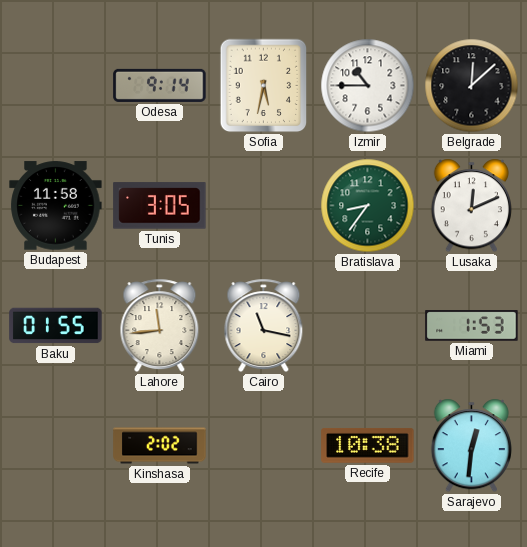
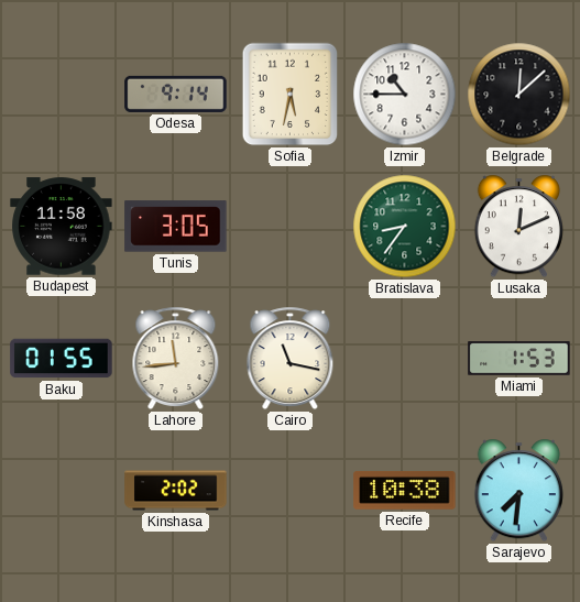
Sarajevo: 12:31 -> 7:31 (518, 491)
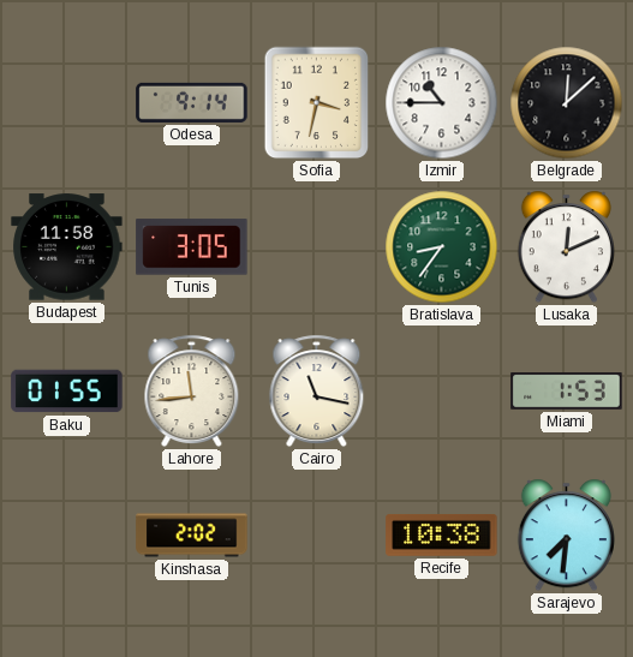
Sofia: 5:32 -> 3:32 (317, 103)
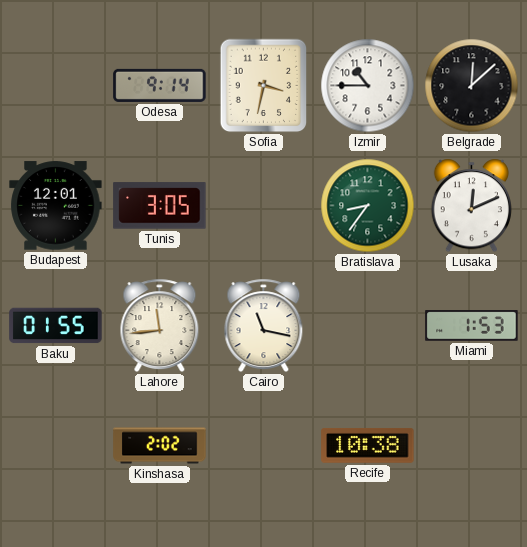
Budapest: 11:58 -> 12:01 (56, 206)
Sarajevo: 7:31 -> none (566, 536)
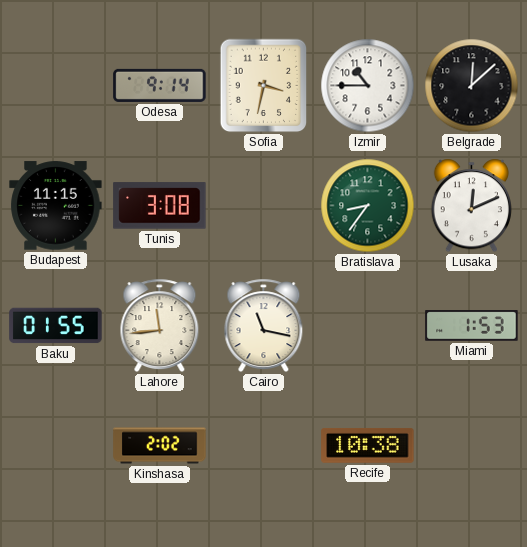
Budapest: 12:01 -> 11:15 (56, 206)
Tunis: 3:05 -> 3:08 (160, 206)
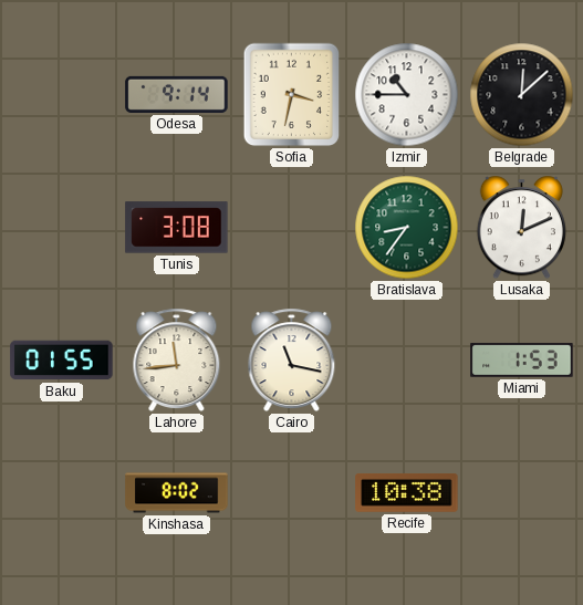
Budapest: 11:15 -> none (56, 206)
Kinshasa: 2:02 -> 8:02 (177, 493)
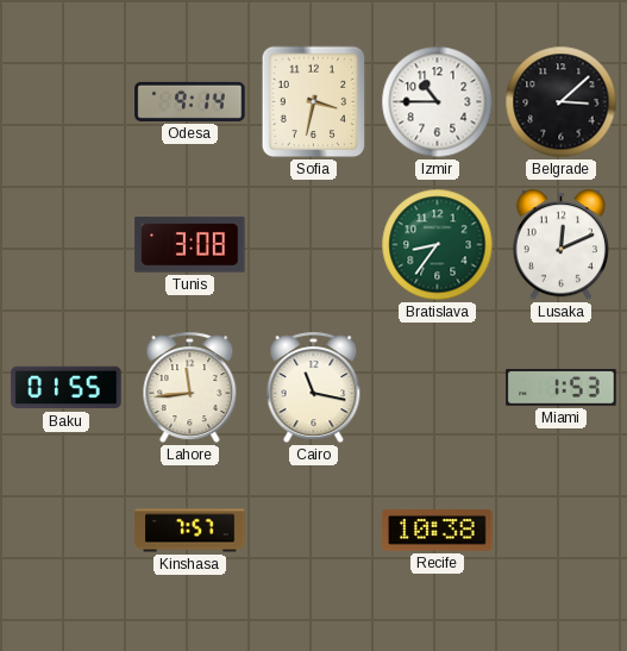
Belgrade: 12:08 -> 3:08 (562, 102)
Kinshasa: 8:02 -> 7:57 (190, 531)
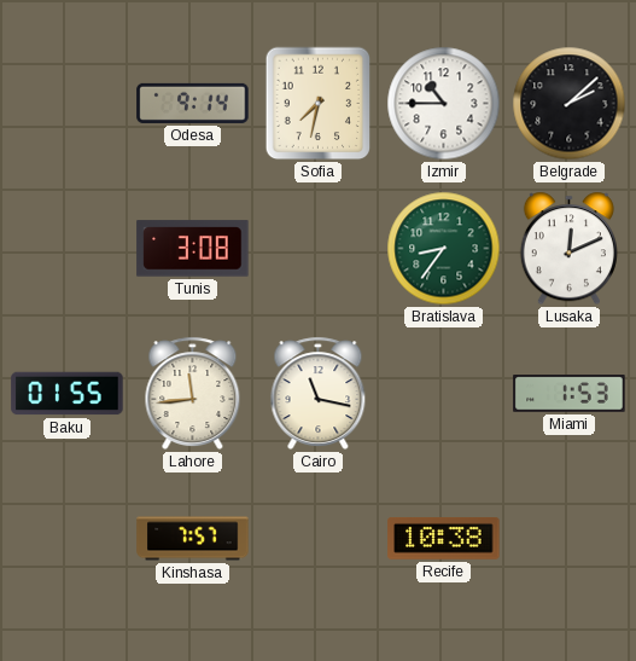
Sofia: 3:32 -> 7:32 (319, 104)
Belgrade: 3:08 -> 2:08 (570, 104)
